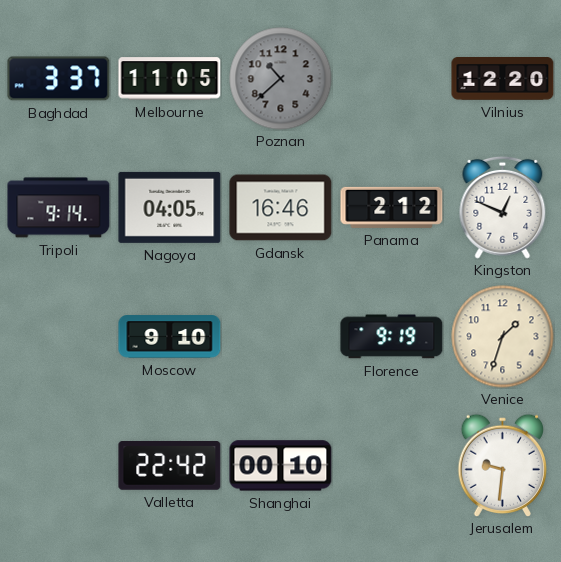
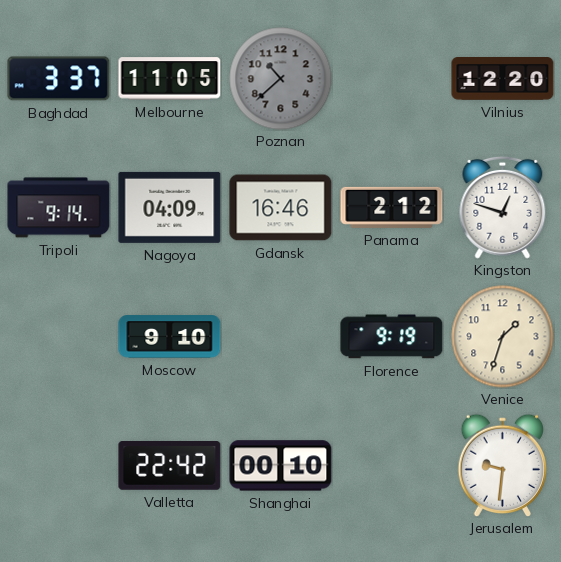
Nagoya: 04:05 -> 04:09 (170, 207)
Kingston: 12:49 -> 12:48 (503, 207)
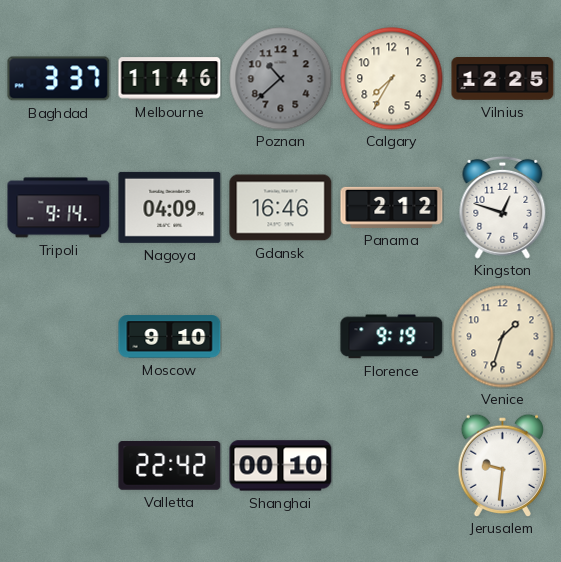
Melbourne: 11:05 -> 11:46 (170, 79)
Calgary: none -> 7:35 (392, 79)
Vilnius: 12:20 -> 12:25 (503, 79)
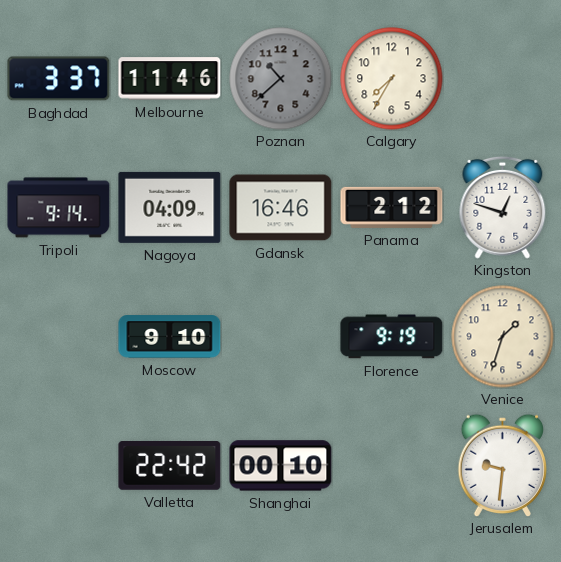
Vilnius: 12:25 -> none (503, 79)
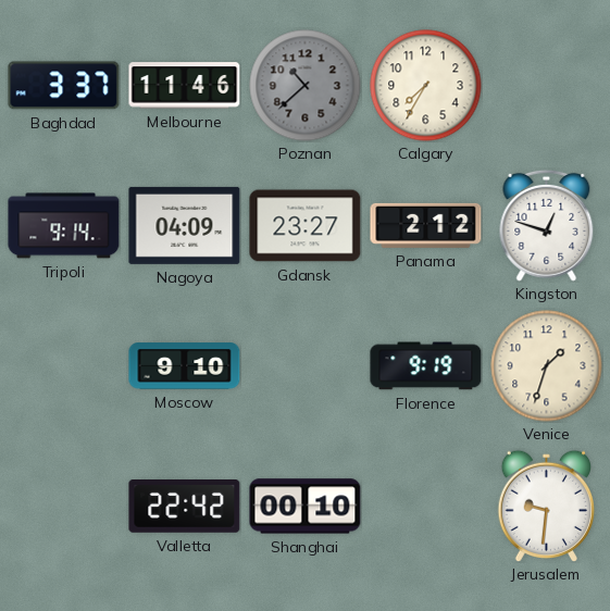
Gdansk: 16:46 -> 23:27 (306, 226)
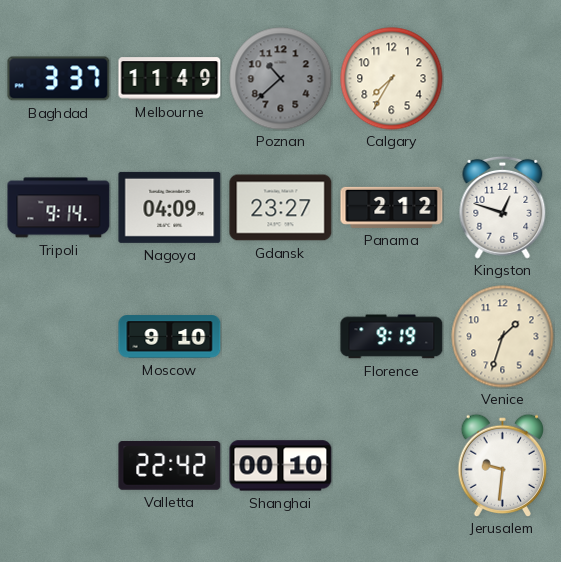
Melbourne: 11:46 -> 11:49 (170, 79)
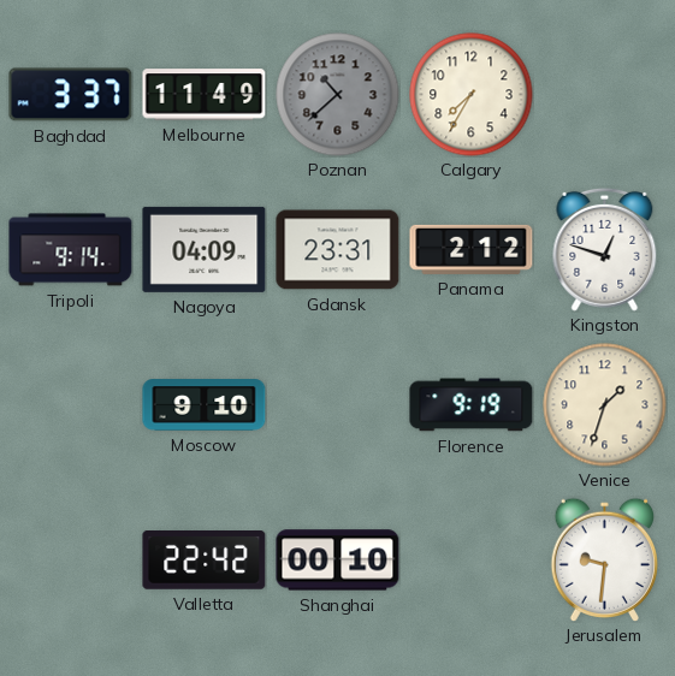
Gdansk: 23:27 -> 23:31 (338, 250)
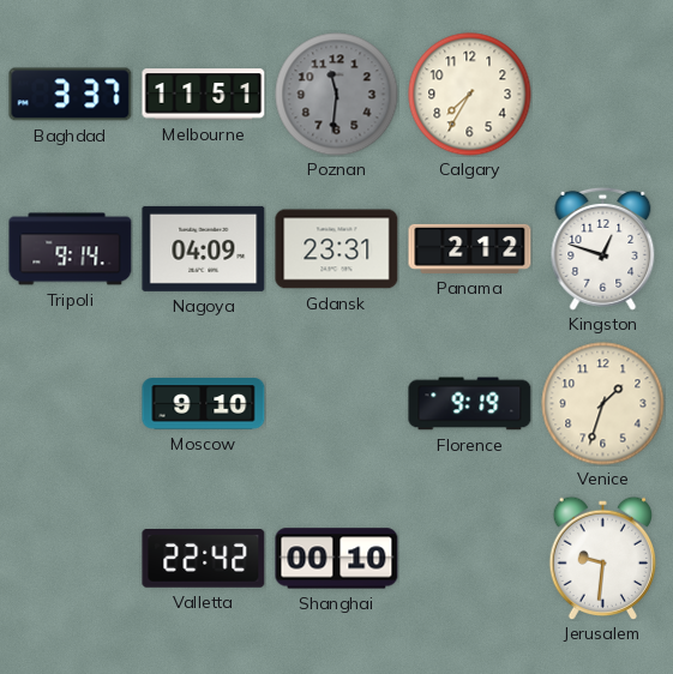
Melbourne: 11:49 -> 11:51 (204, 95)
Poznan: 10:38 -> 11:31 (337, 95)
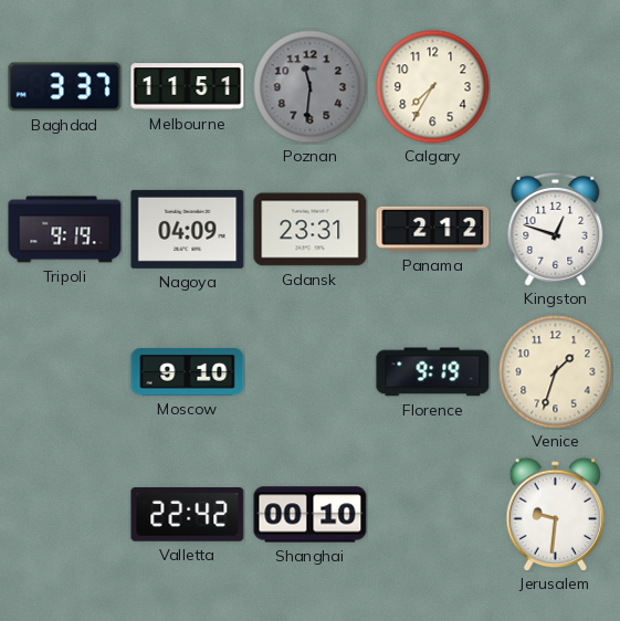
Tripoli: 9:14 -> 9:19 (65, 230)
